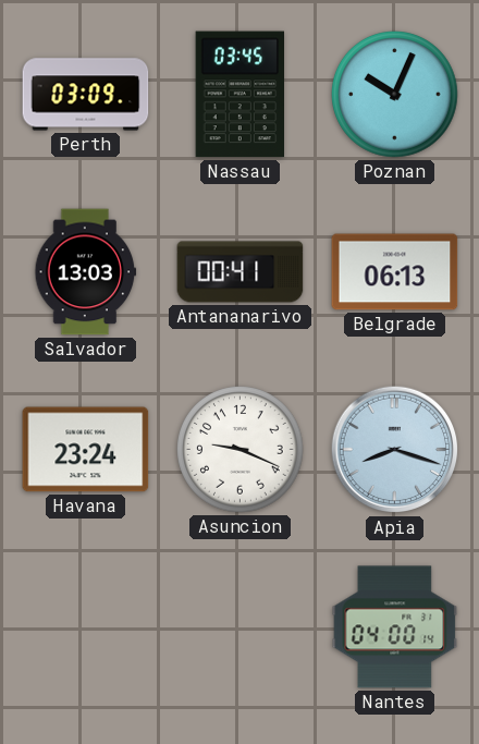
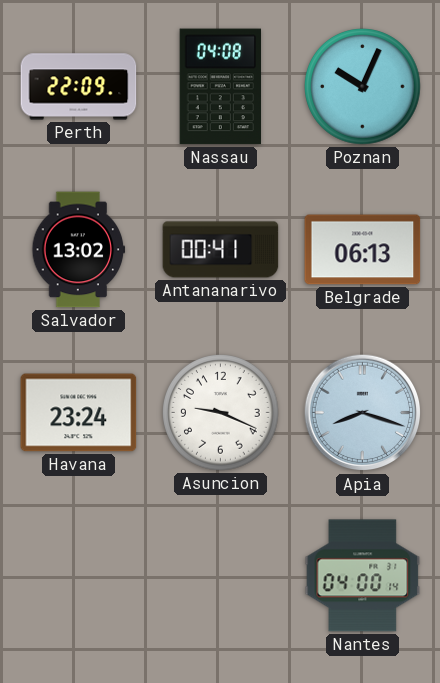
Perth: 03:09 -> 22:09 (79, 87)
Nassau: 03:45 -> 04:08 (221, 87)
Salvador: 13:03 -> 13:02 (79, 250)
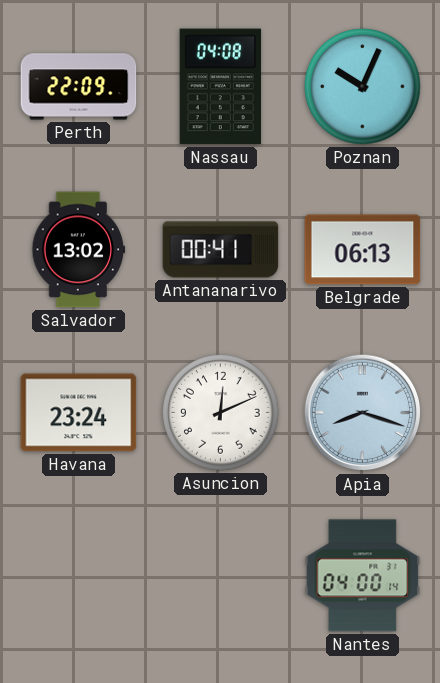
Asuncion: 9:19 -> 12:11 (221, 413)
